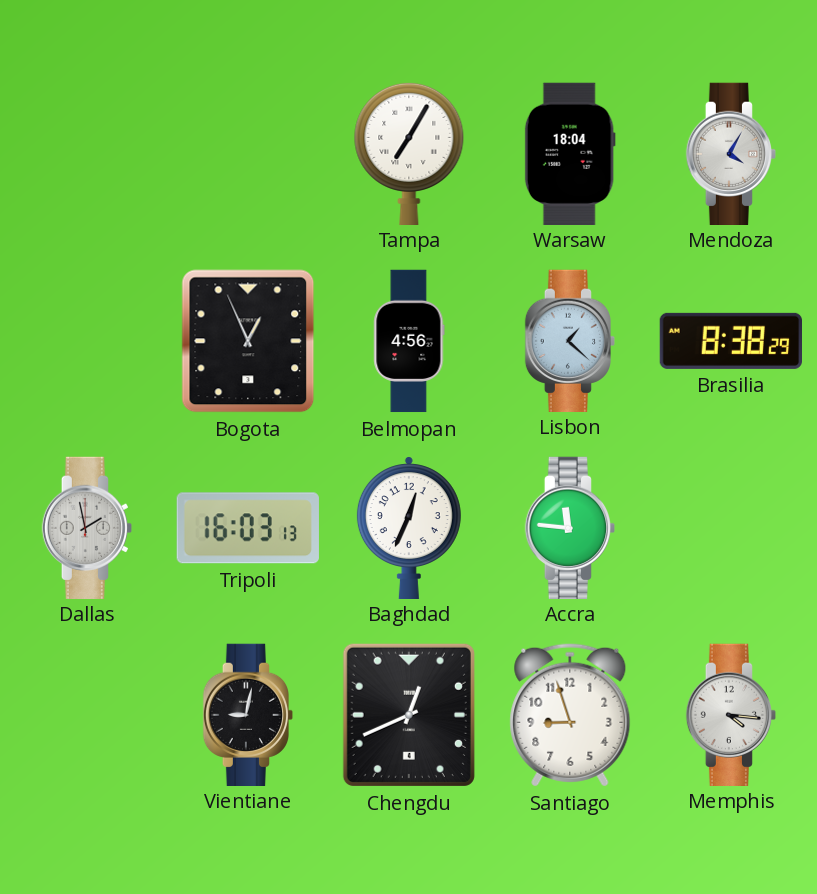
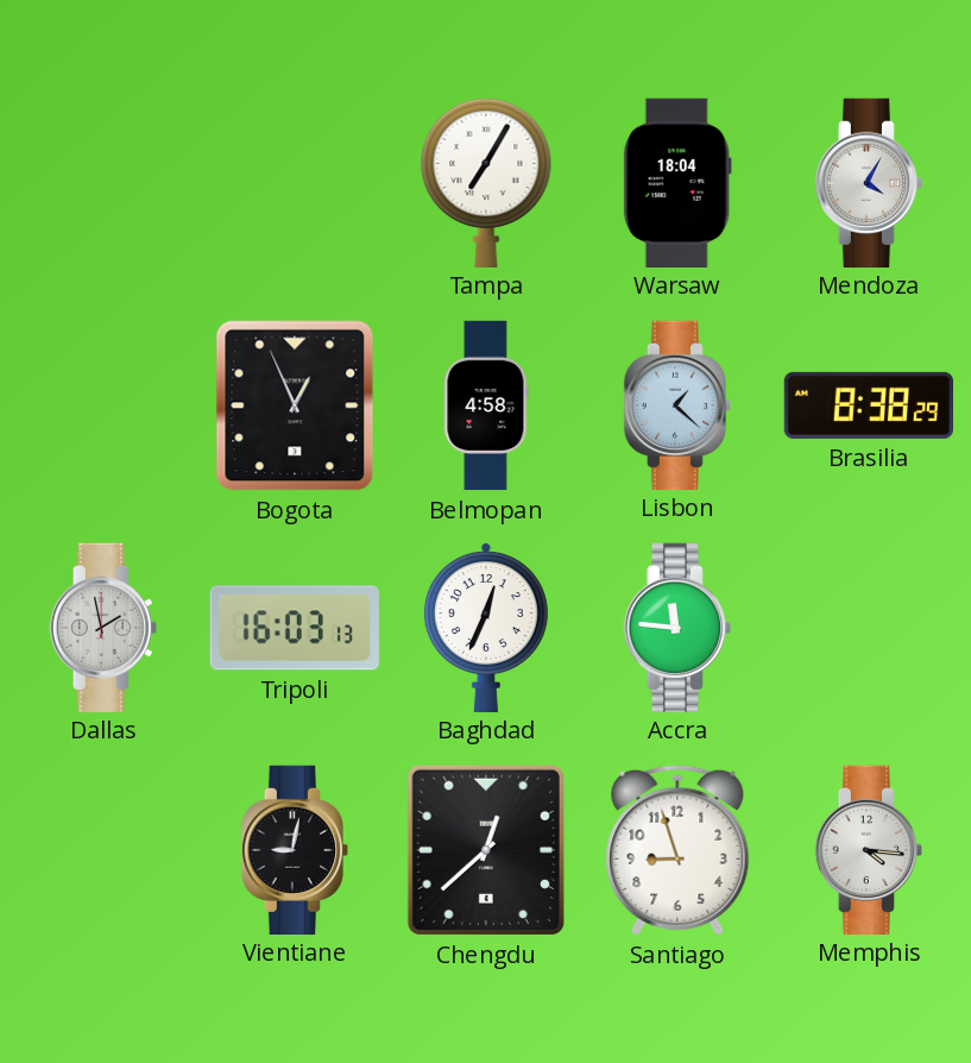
Belmopan: 4:56 -> 4:58 (486, 405)
Chengdu: 12:41 -> 12:38 (486, 850)
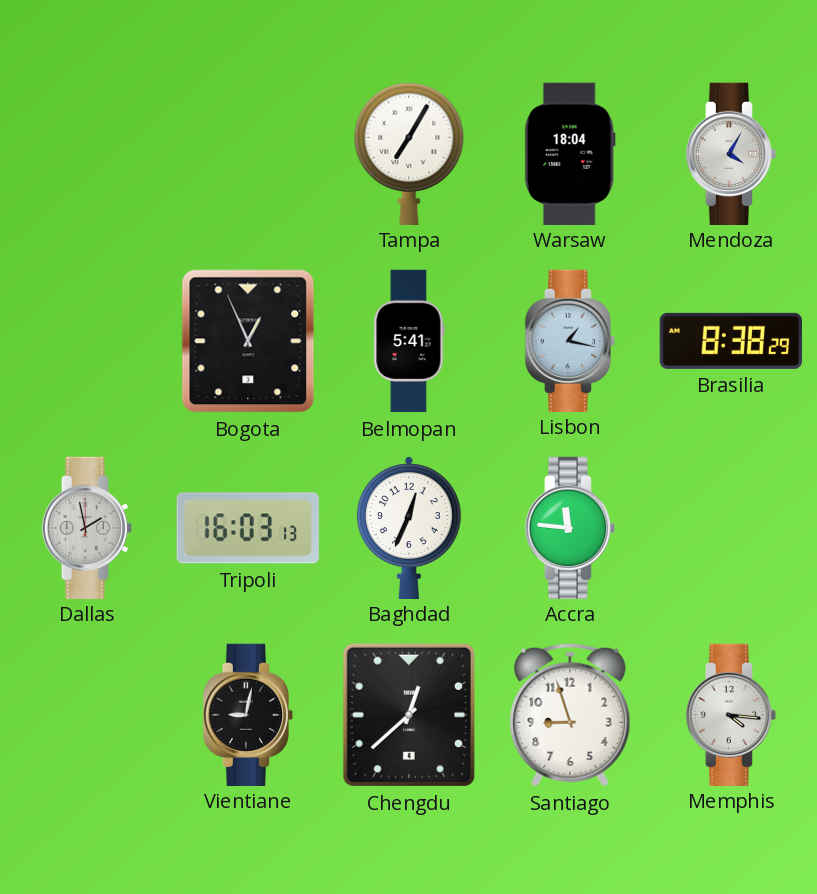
Belmopan: 4:58 -> 5:41 (409, 341)
Lisbon: 1:22 -> 1:17 (569, 340)
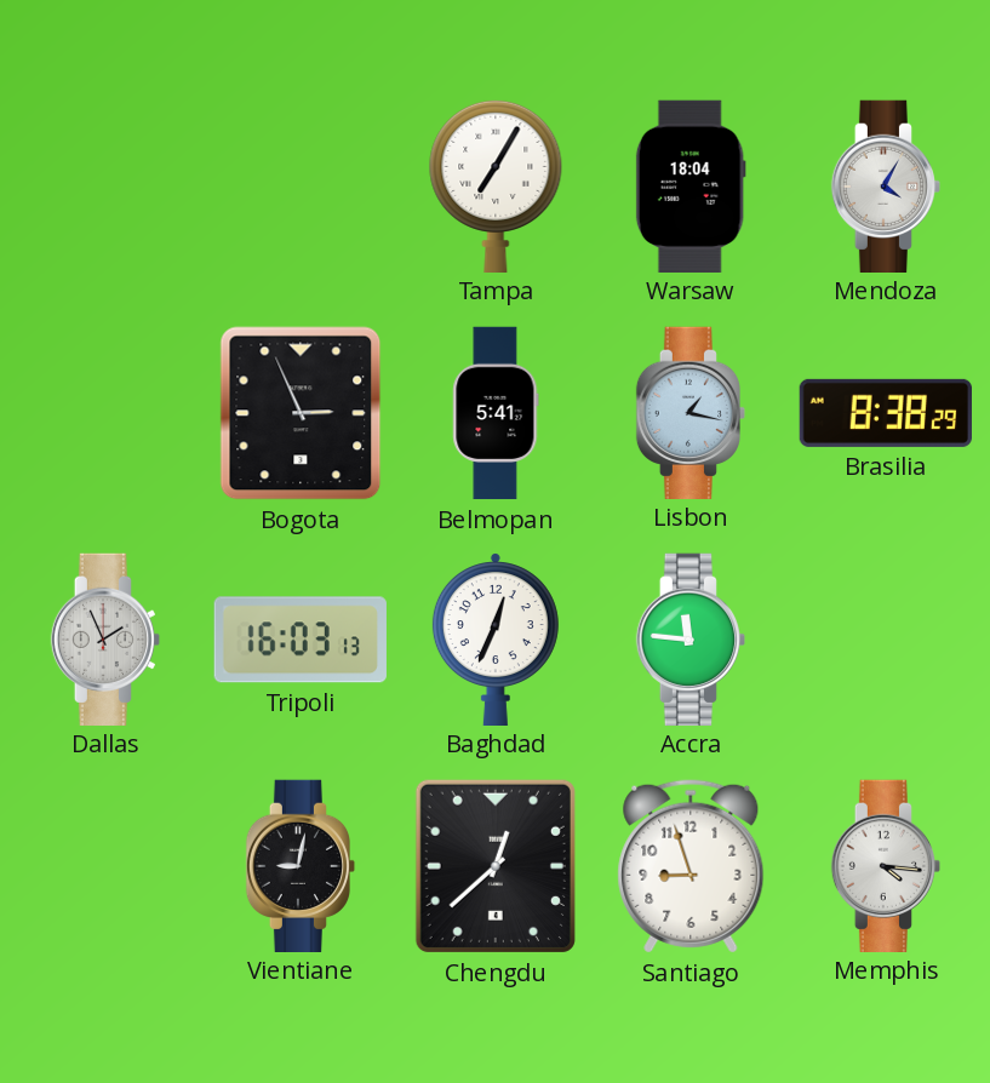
Bogota: 12:56 -> 2:56 (301, 413)
Dallas: 1:58 -> 1:56 (104, 638)
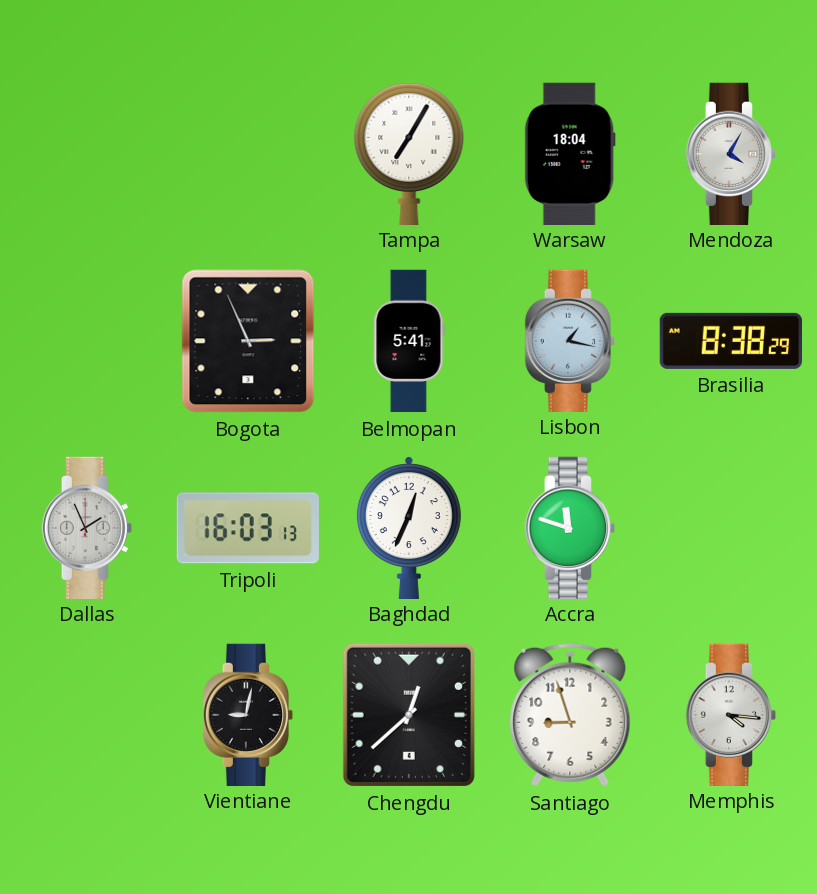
Accra: 11:46 -> 11:48 (569, 527)
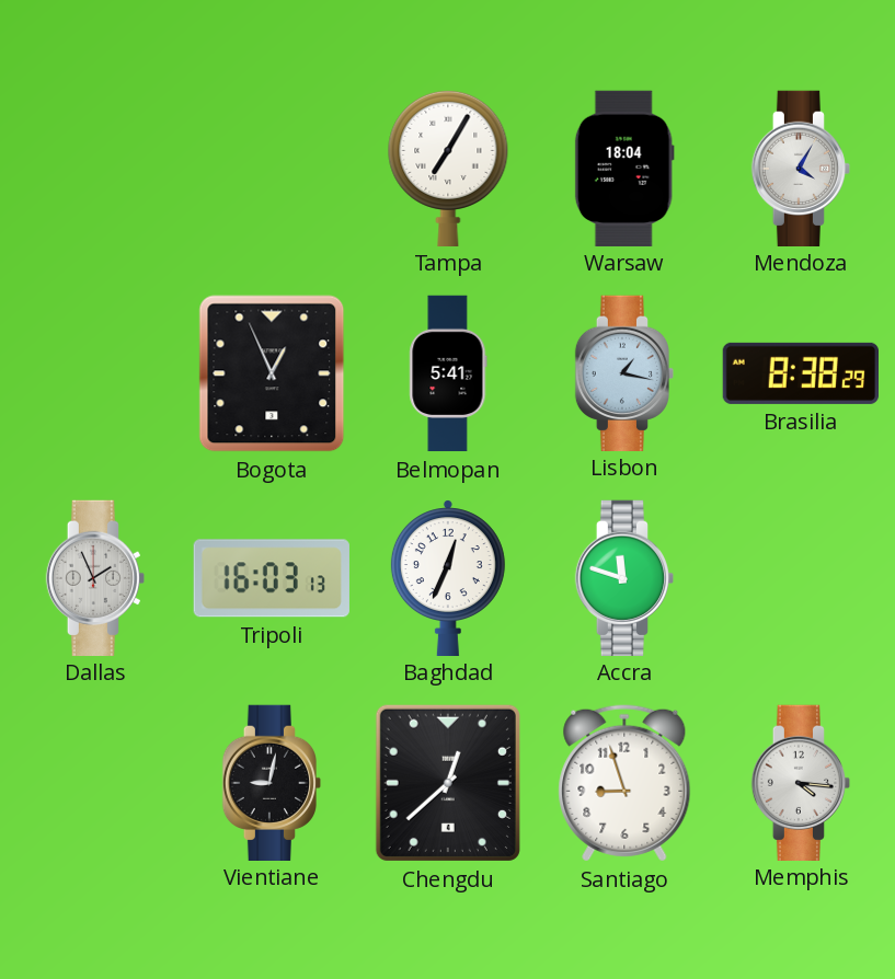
Bogota: 2:56 -> 12:56 (272, 373)
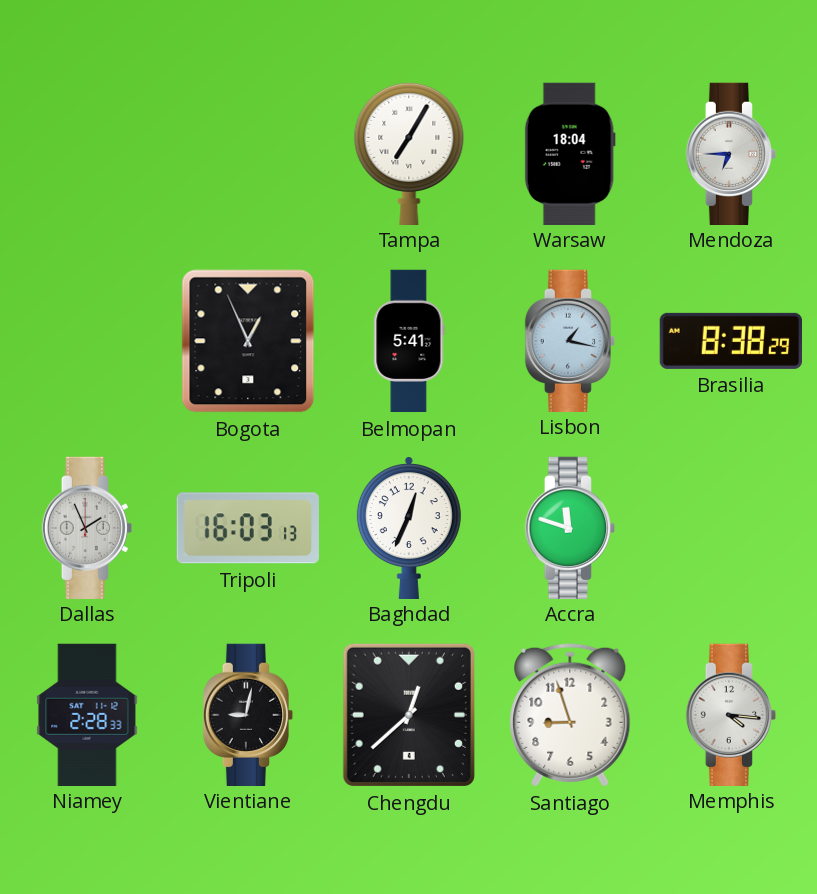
Mendoza: 4:05 -> 6:45 (730, 153)
Niamey: none -> 2:28 (87, 714)
